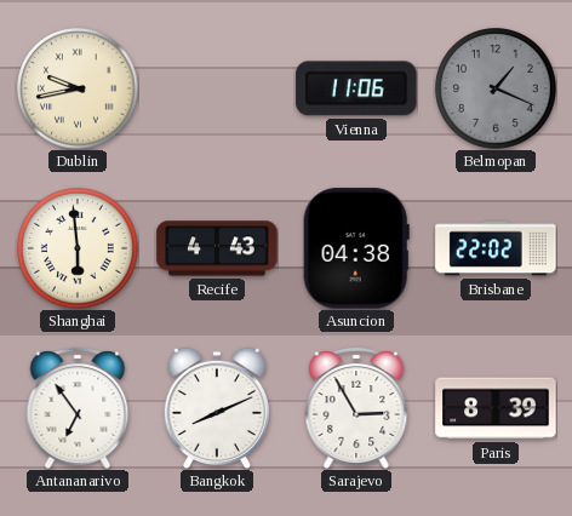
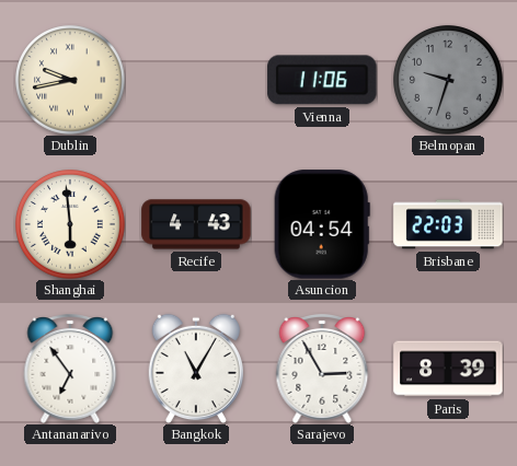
Belmopan: 1:19 -> 9:33 (448, 80)
Asuncion: 04:38 -> 04:54 (322, 224)
Brisbane: 22:02 -> 22:03 (448, 224)
Bangkok: 8:11 -> 11:05 (196, 369)
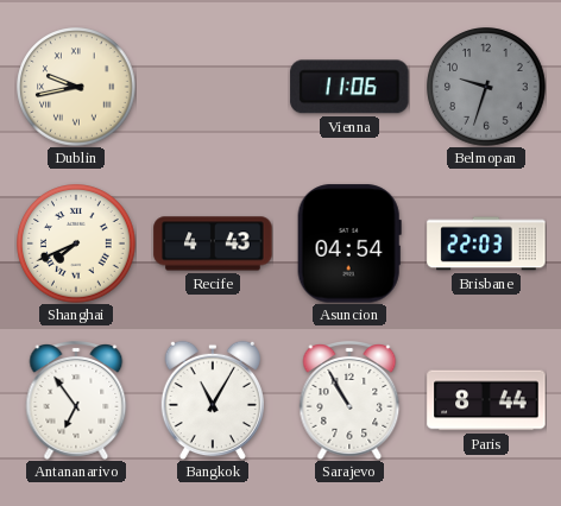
Shanghai: 5:59 -> 7:41 (76, 243)
Sarajevo: 2:55 -> 10:55 (349, 401)
Paris: 8:39 -> 8:44 (486, 400)
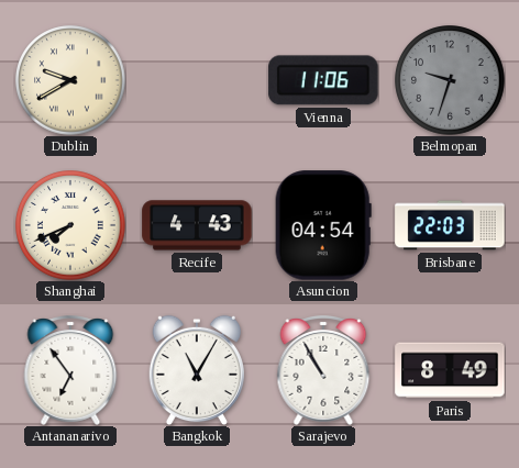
Dublin: 9:43 -> 9:40 (70, 80)
Paris: 8:44 -> 8:49 (450, 370)
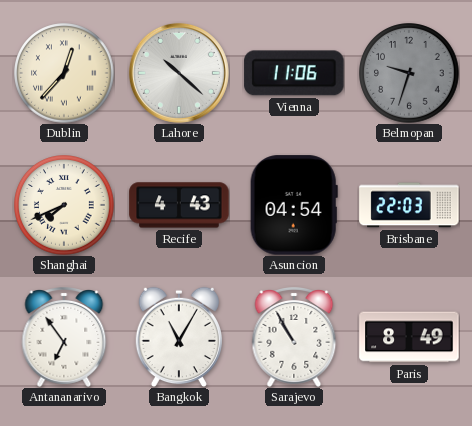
Dublin: 9:40 -> 12:37 (64, 73)
Lahore: none -> 10:22 (179, 73)
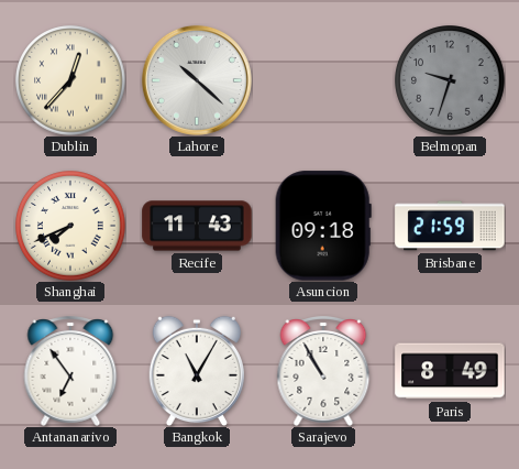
Vienna: 11:06 -> none (294, 73)
Recife: 4:43 -> 11:43 (197, 226)
Asuncion: 04:54 -> 09:18 (323, 226)
Brisbane: 22:03 -> 21:59 (450, 226)
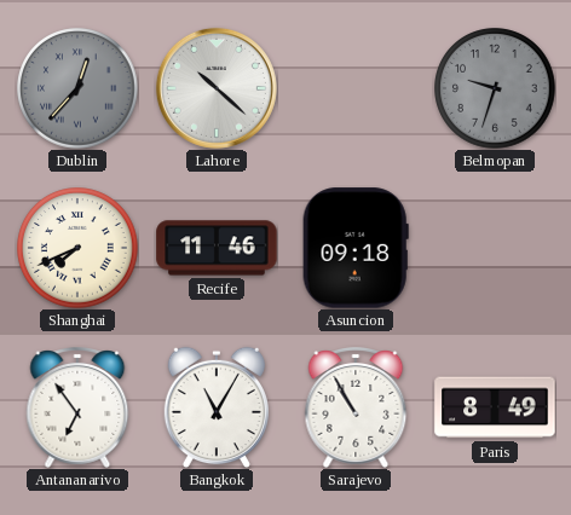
Dublin dial: cream -> grey (77, 88)
Recife: 11:43 -> 11:46 (217, 248)
Brisbane: 21:59 -> none (450, 226)
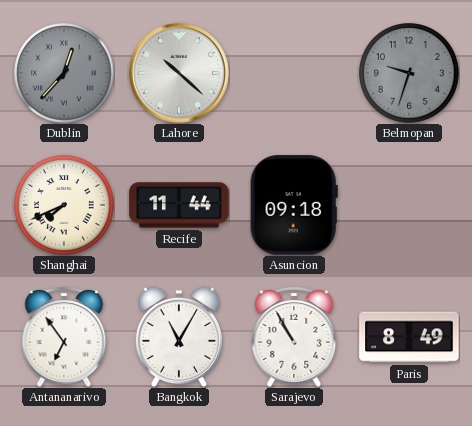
Recife: 11:46 -> 11:44 (179, 205)
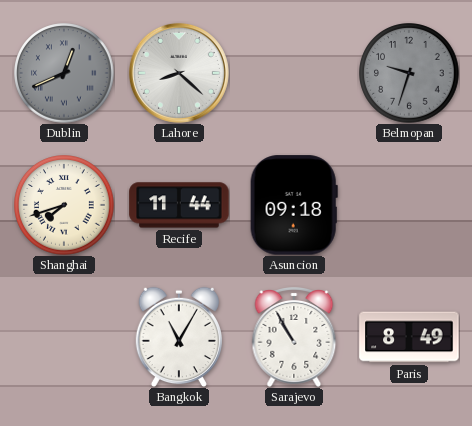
Dublin: 12:37 -> 12:41 (64, 73)
Lahore: 10:22 -> 8:22 (179, 73)
Shanghai: 7:41 -> 7:42 (64, 205)
Antananarivo: 6:54 -> none (64, 338)
